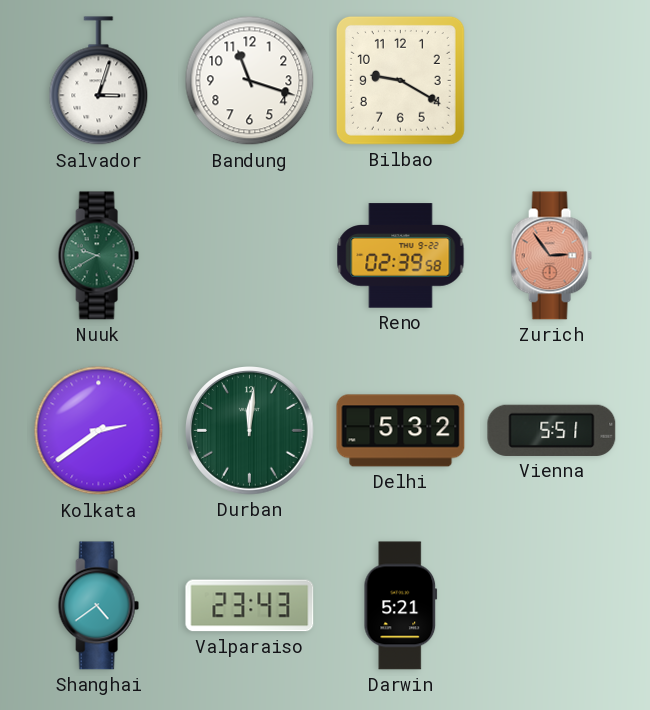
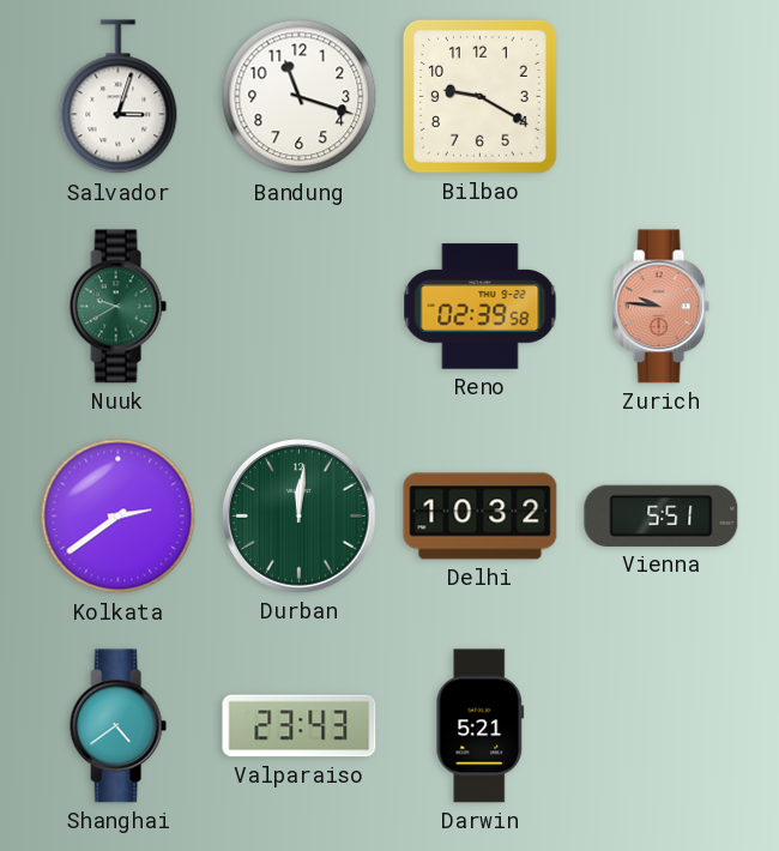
Zurich: 2:54 -> 9:46 (660, 307)
Delhi: 5:32 -> 10:32 (481, 517)
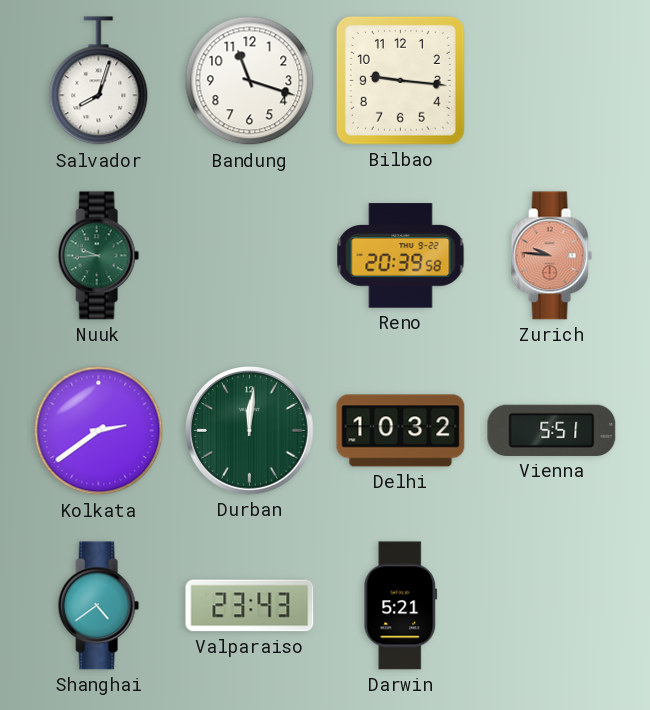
Salvador: 3:03 -> 8:03 (99, 81)
Bilbao: 9:20 -> 9:16 (400, 80)
Nuuk: 9:40 -> 9:44 (98, 256)
Reno: 02:39 -> 20:39 (401, 256)
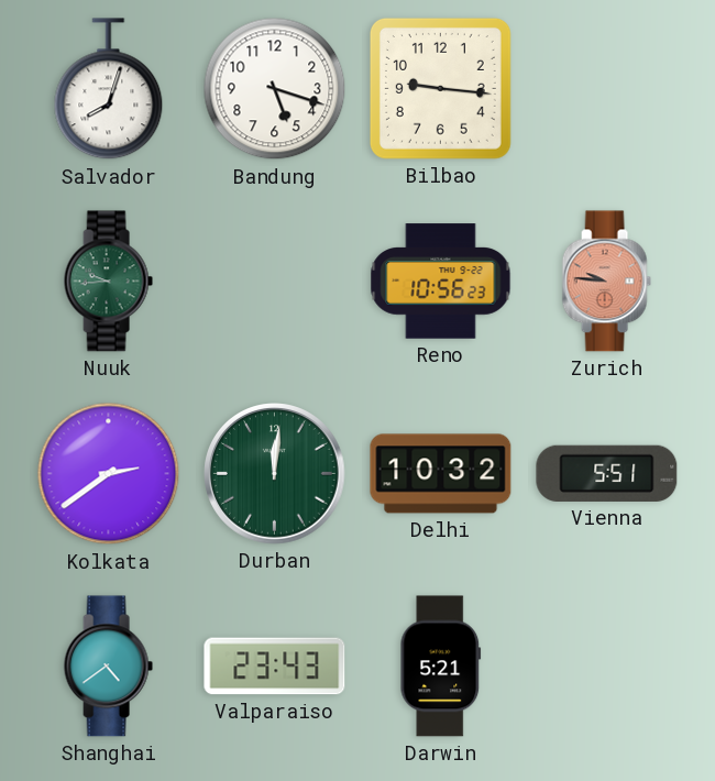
Bandung: 11:18 -> 5:18 (275, 89)
Reno: 20:39 -> 10:56 (441, 282)
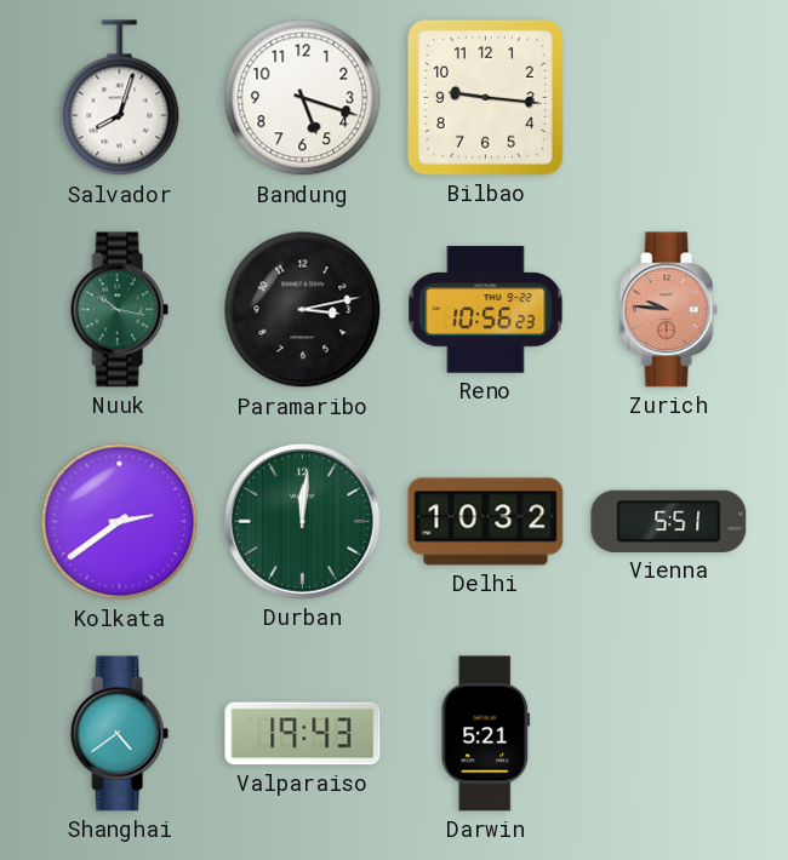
Nuuk: 9:44 -> 10:17 (119, 310)
Paramaribo: none -> 3:13 (303, 310)
Valparaiso: 23:43 -> 19:43 (303, 734)
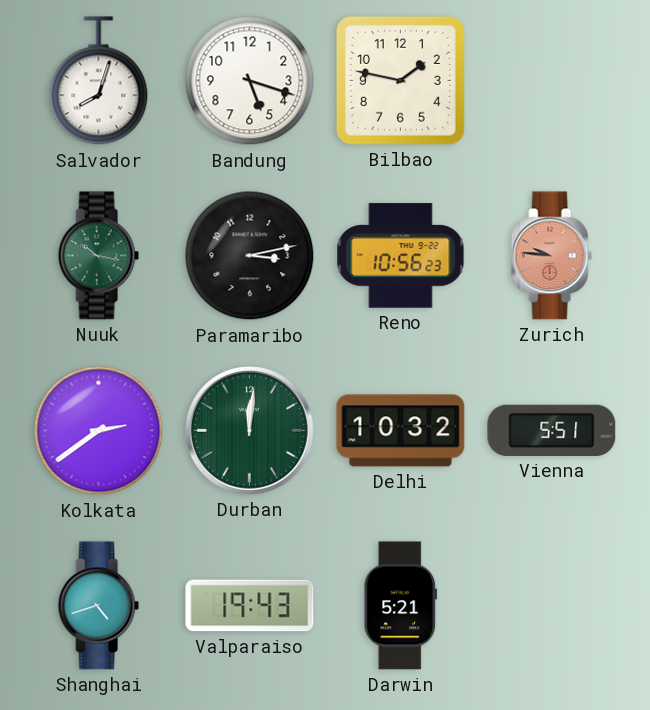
Bilbao: 9:16 -> 1:47 (400, 80)
Shanghai: 4:39 -> 4:42 (98, 606)
